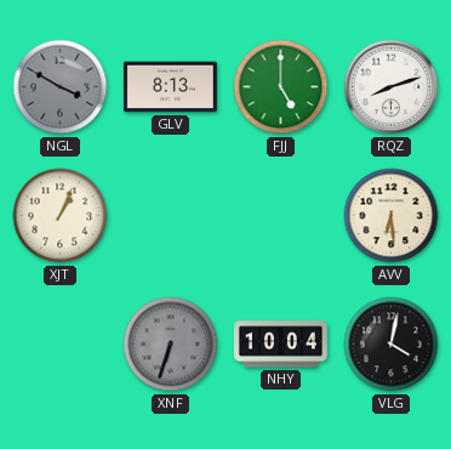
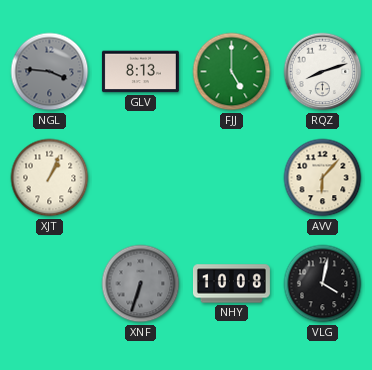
NGL: 3:50 -> 3:46 (50, 72)
AVV: 6:29 -> 6:07 (323, 178)
NHY: 10:04 -> 10:08 (231, 284)
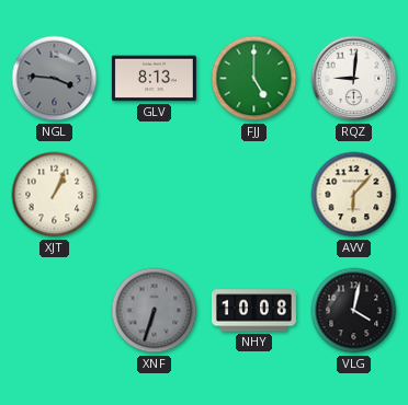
RQZ: 8:12 -> 9:01 (354, 79)
